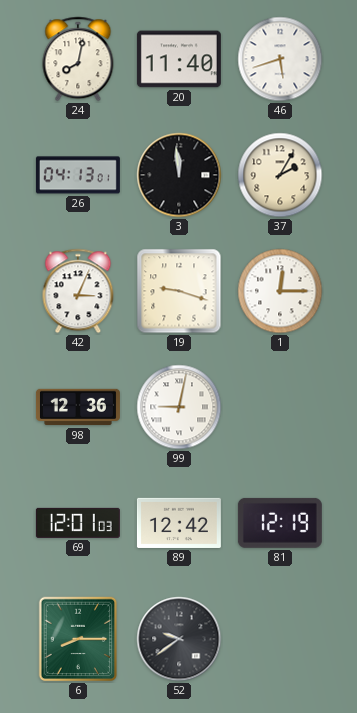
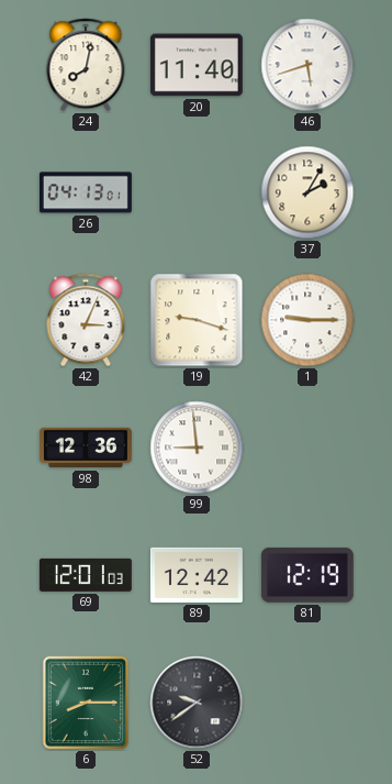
3: 11:59 -> none (179, 175)
1: 12:15 -> 9:15 (307, 320)
99: 9:02 -> 8:59 (197, 448)
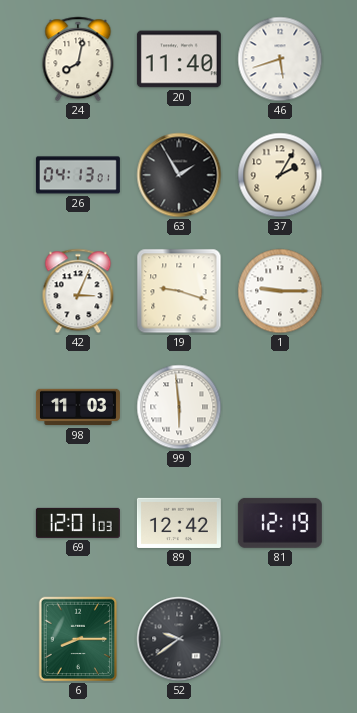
63: none -> 1:55 (179, 175)
98: 12:36 -> 11:03 (78, 407)
99: 8:59 -> 5:59 (179, 407)
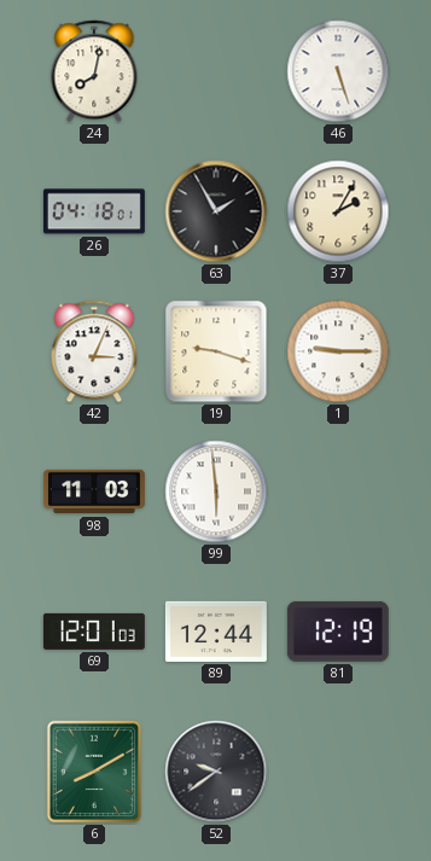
20: 11:40 -> none (179, 59)
46: 5:42 -> 5:27 (338, 71)
26: 04:13 -> 04:18 (94, 211)
89: 12:42 -> 12:44 (216, 632)
6: 8:15 -> 8:10 (94, 772)
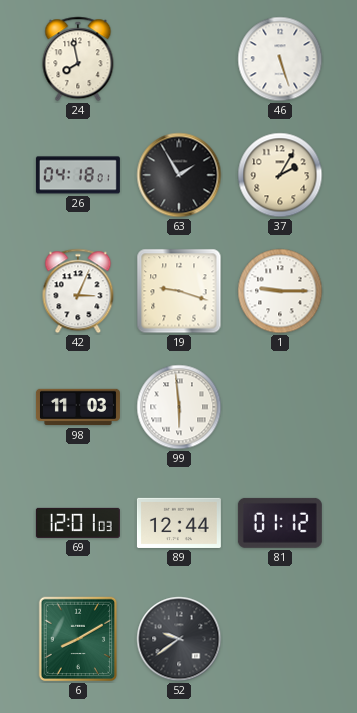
24: 8:02 -> 7:58 (78, 59)
81: 12:19 -> 01:12 (280, 523)
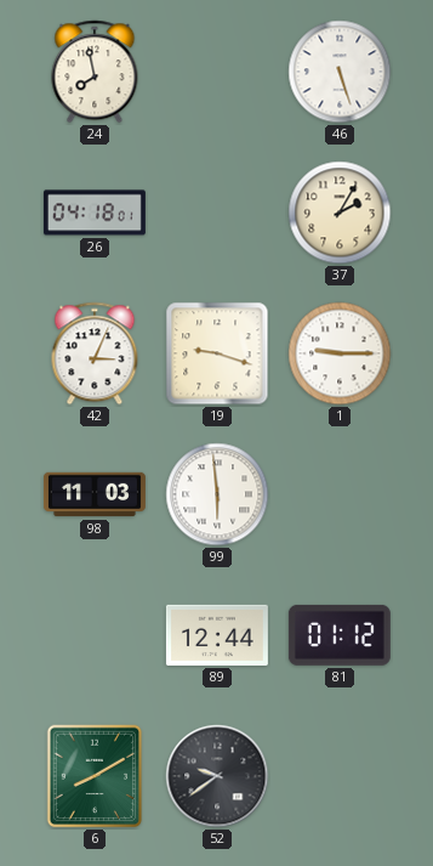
63: 1:55 -> none (179, 175)
69: 12:01 -> none (78, 523)
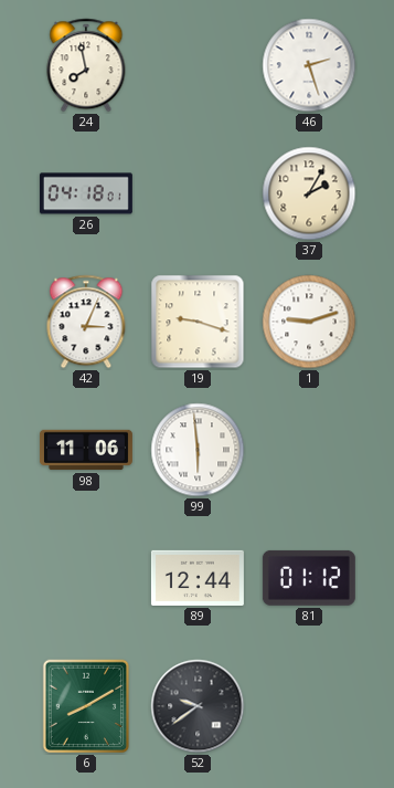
46: 5:27 -> 2:27 (309, 65)
1: 9:15 -> 9:12 (309, 322)
98: 11:03 -> 11:06 (86, 450)
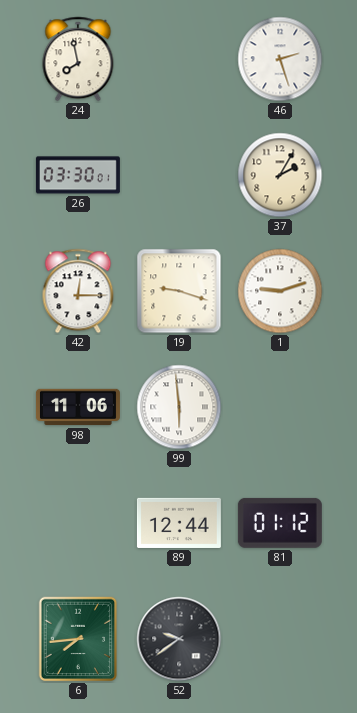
26: 04:18 -> 03:30 (78, 175)
42: 3:04 -> 12:15 (78, 291)
6: 8:10 -> 7:44 (78, 639)
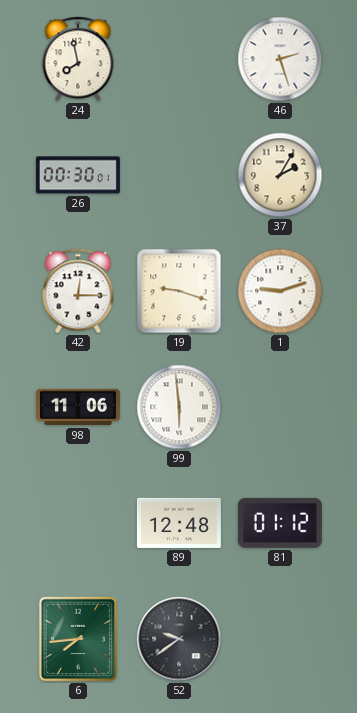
26: 03:30 -> 00:30 (78, 175)
89: 12:44 -> 12:48 (179, 523)
